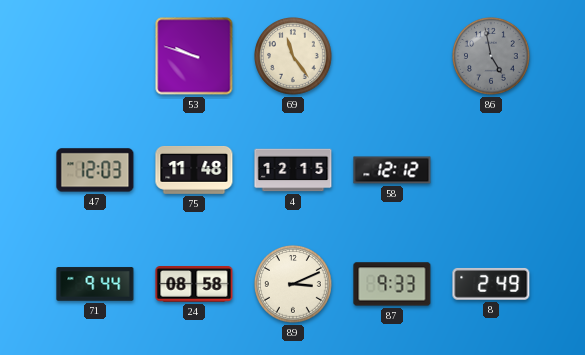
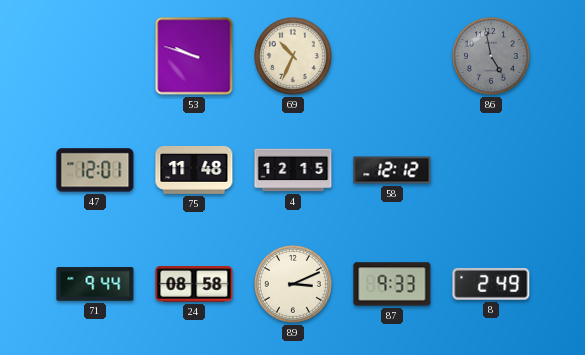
69: 11:24 -> 10:34 (294, 57)
47: 12:03 -> 12:01 (95, 170)
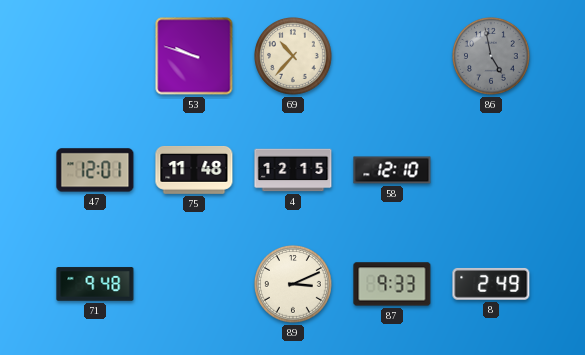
69: 10:34 -> 10:37 (294, 57)
58: 12:12 -> 12:10 (392, 170)
71: 9:44 -> 9:48 (95, 284)
24: 08:58 -> none (194, 285)
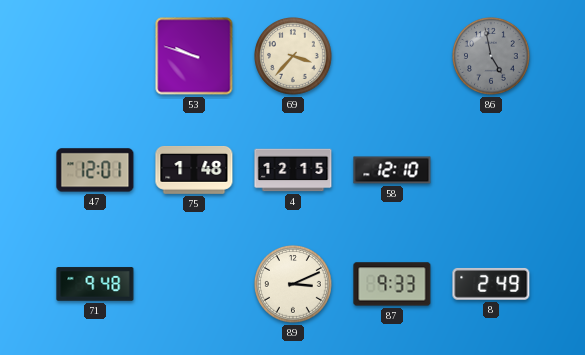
69: 10:37 -> 3:37 (294, 57)
75: 11:48 -> 1:48 (194, 170)
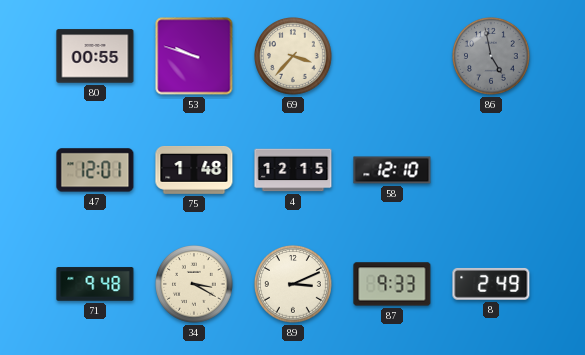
80: none -> 00:55 (95, 56)
34: none -> 3:20 (195, 285)
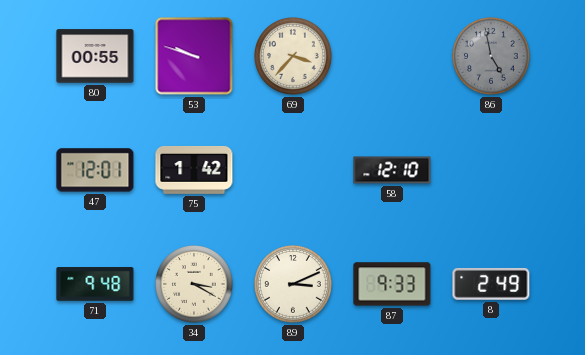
75: 1:48 -> 1:42 (194, 170)
4: 12:15 -> none (293, 170)
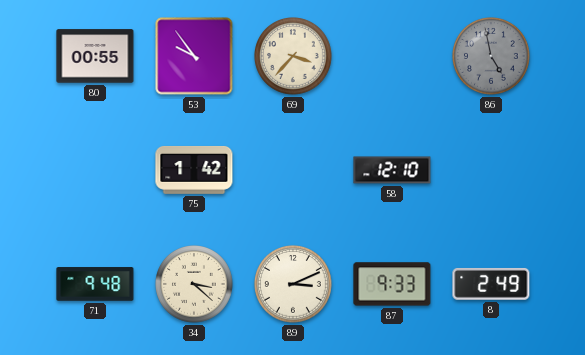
53: 9:48 -> 9:54 (194, 56)
47: 12:01 -> none (95, 170)
34: 3:20 -> 3:22 (195, 285)
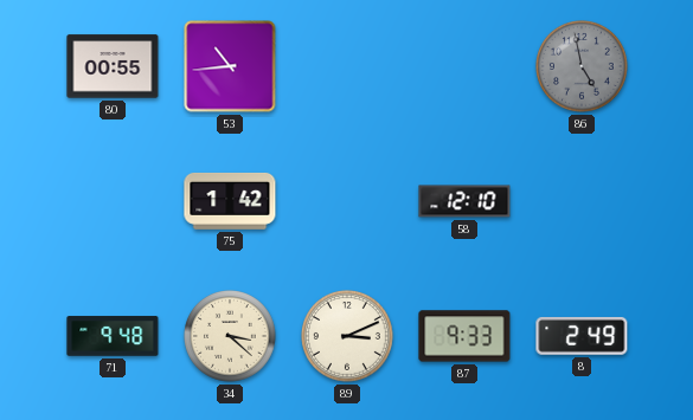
53: 9:54 -> 10:44 (230, 66)
69: 3:37 -> none (294, 57)
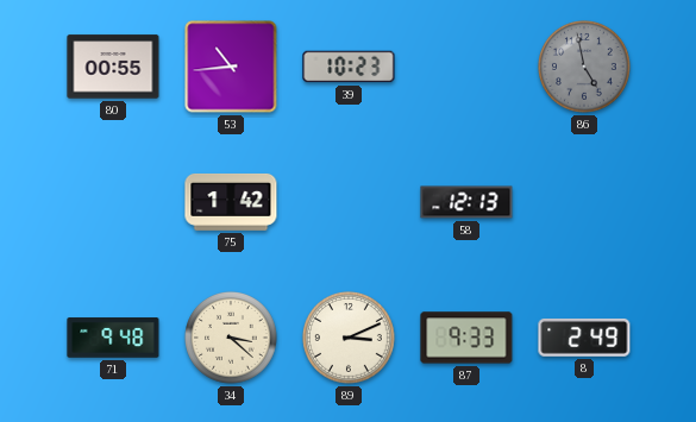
39: none -> 10:23 (349, 67)
58: 12:10 -> 12:13 (466, 202)
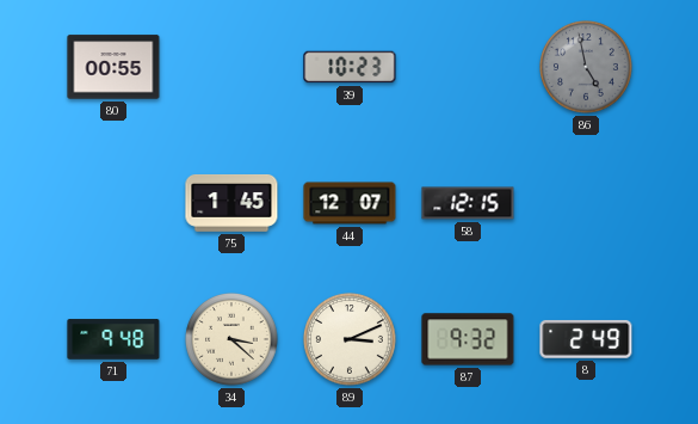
53: 10:44 -> none (231, 67)
75: 1:42 -> 1:45 (231, 203)
44: none -> 12:07 (350, 203)
58: 12:13 -> 12:15 (468, 203)
87: 9:33 -> 9:32 (468, 339)
